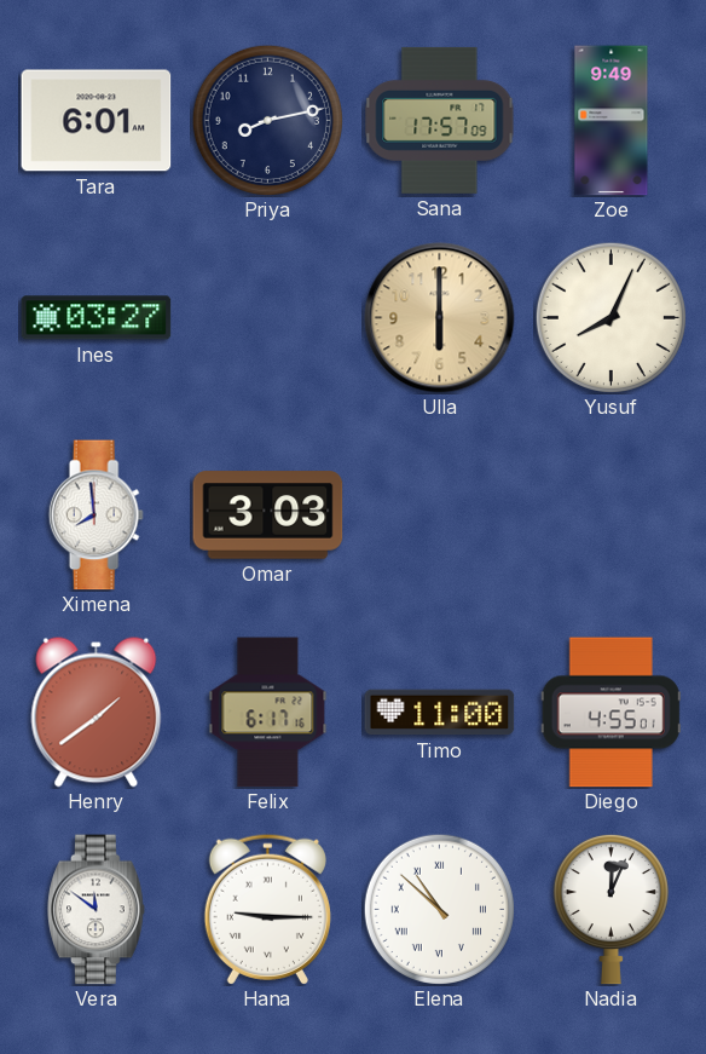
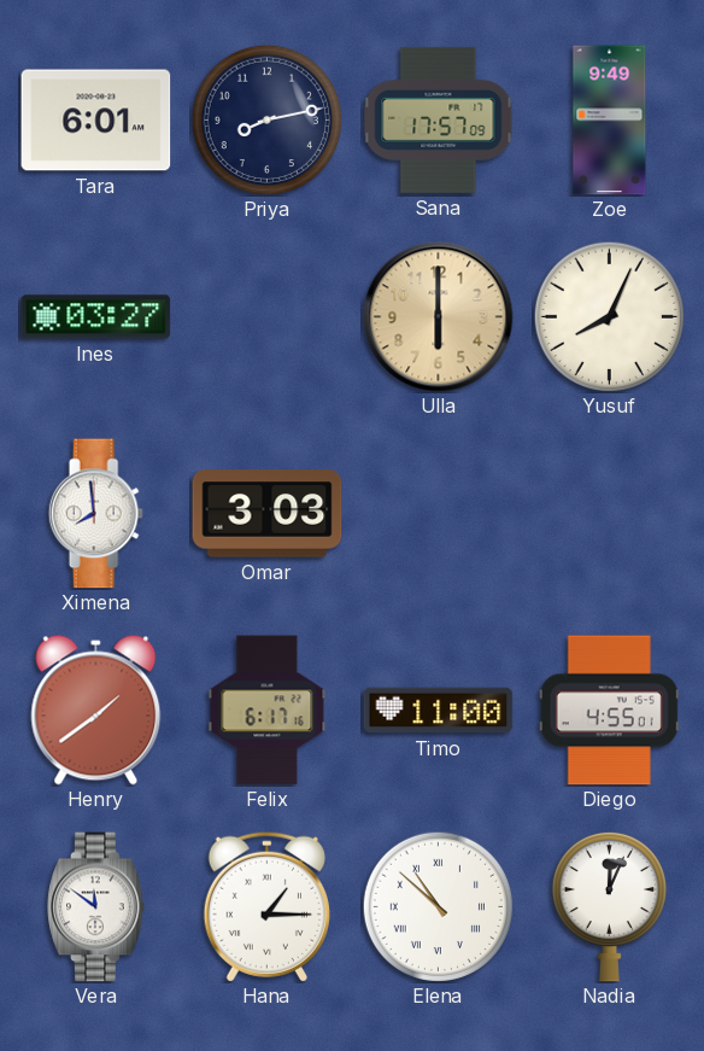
Hana: 9:15 -> 1:15 (266, 906)
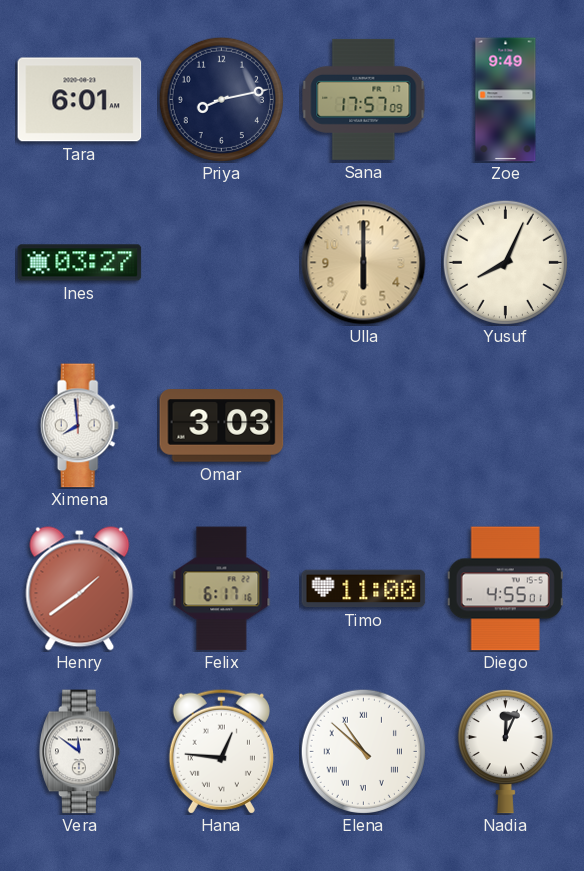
Hana: 1:15 -> 12:46 (221, 751)
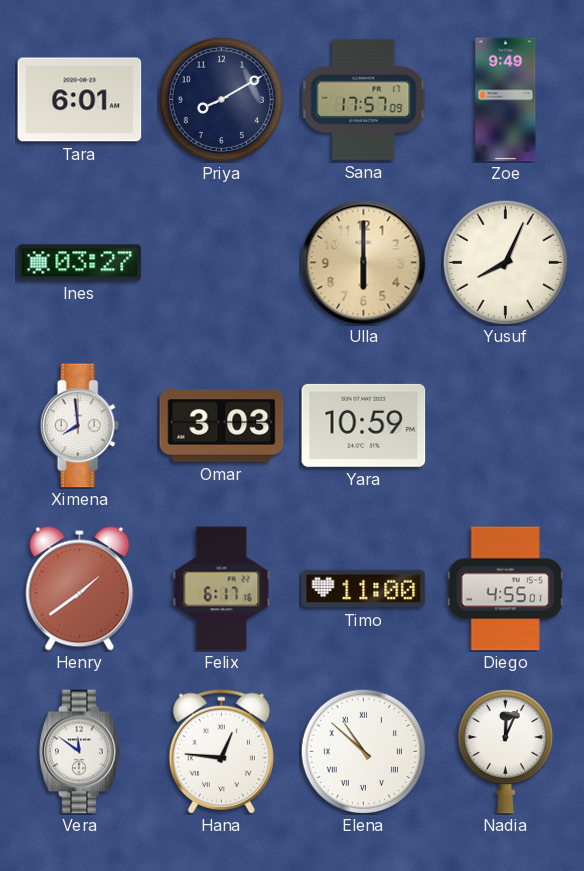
Priya: 8:13 -> 8:10 (221, 99)
Yara: none -> 10:59 (364, 425)
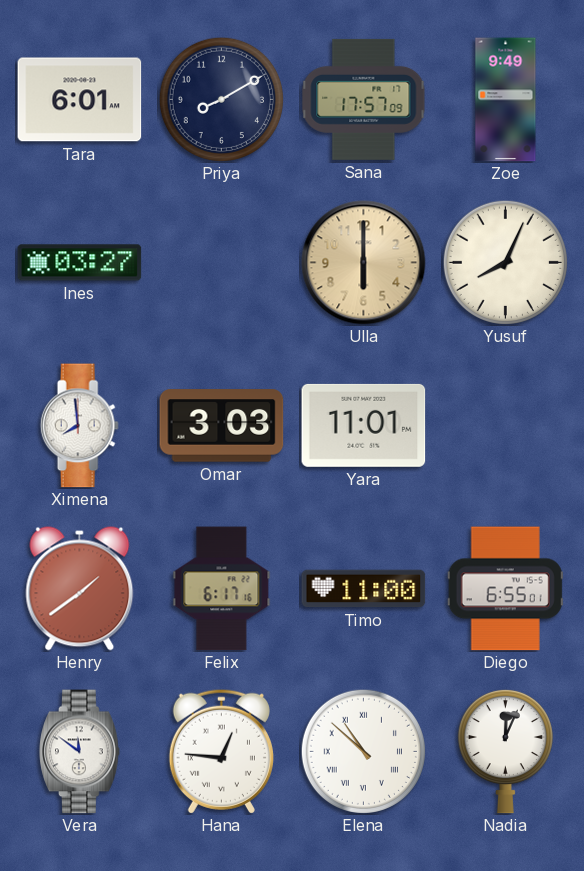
Yara: 10:59 -> 11:01 (364, 425)
Diego: 4:55 -> 6:55 (505, 589)
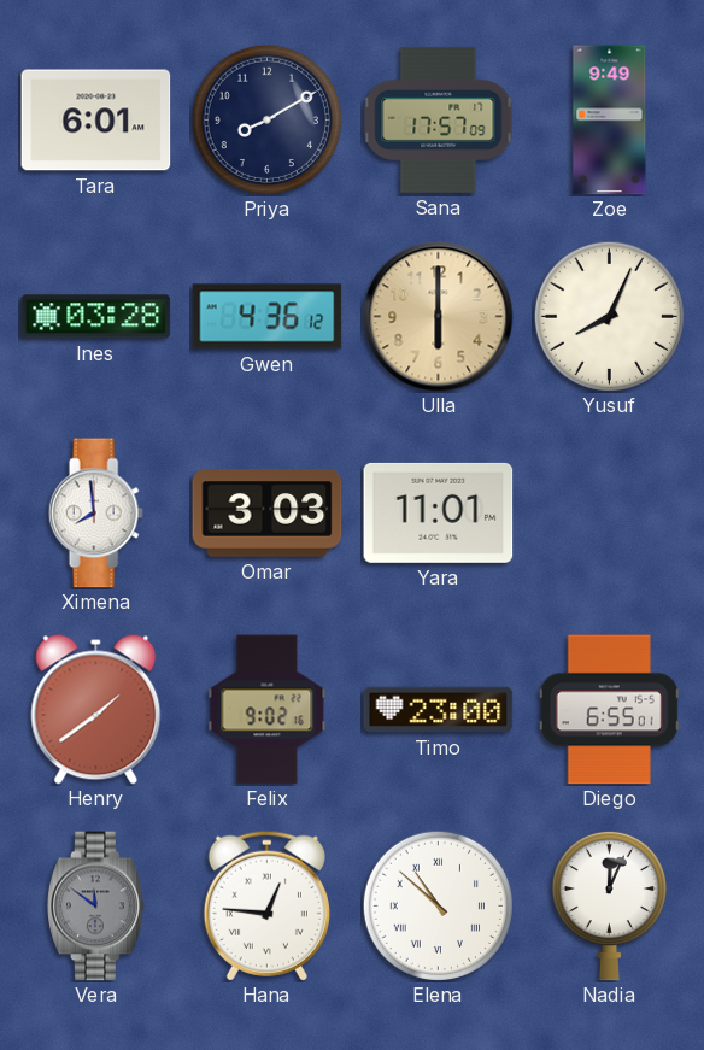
Ines: 03:27 -> 03:28 (96, 317)
Gwen: none -> 4:36 (268, 317)
Felix: 6:17 -> 9:02 (268, 710)
Timo: 11:00 -> 23:00 (439, 710)
Vera dial: white -> grey (96, 907)
